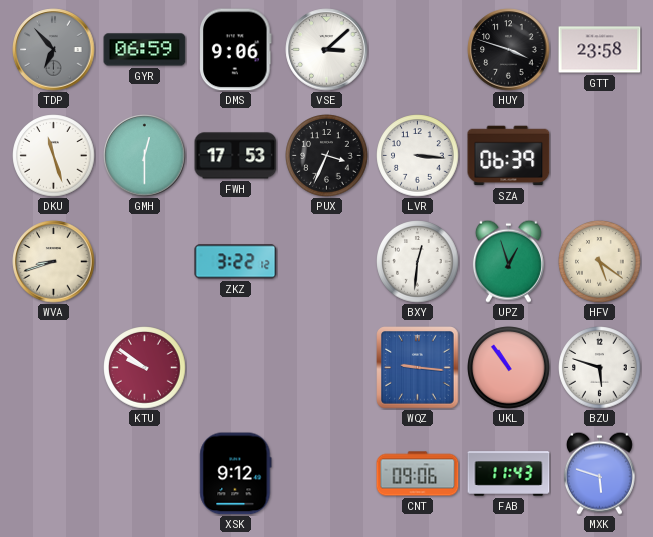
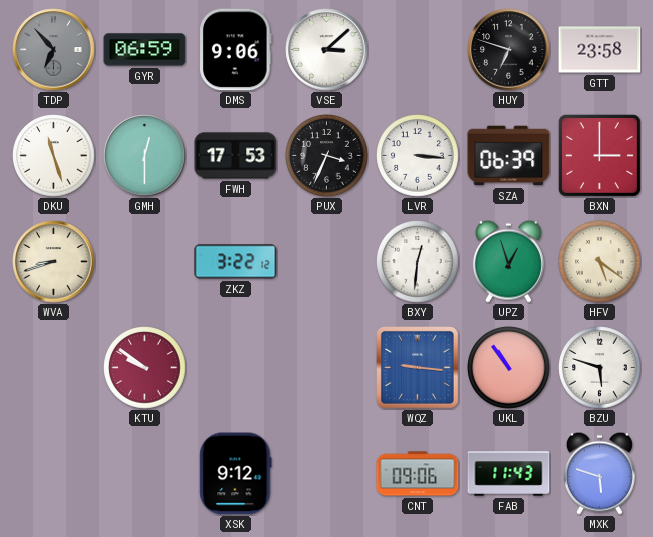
HUY: 3:48 -> 6:48 (509, 50)
BXN: none -> 3:00 (599, 155)
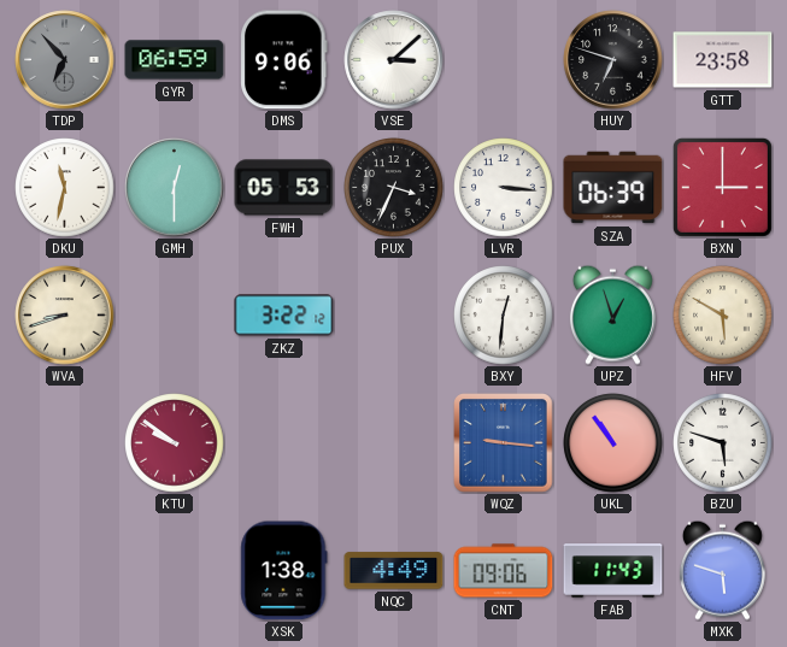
DKU: 11:27 -> 11:32 (65, 188)
FWH: 17:53 -> 05:53 (284, 188)
HFV: 5:21 -> 5:50 (723, 316)
XSK: 9:12 -> 1:38 (284, 571)
NQC: none -> 4:49 (394, 571)
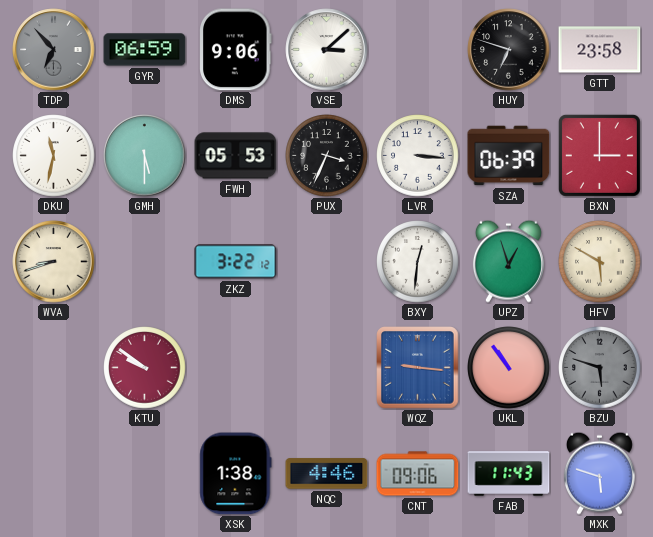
GMH: 12:30 -> 5:30 (145, 156)
BZU dial: white -> grey (600, 368)
NQC: 4:49 -> 4:46 (327, 474)
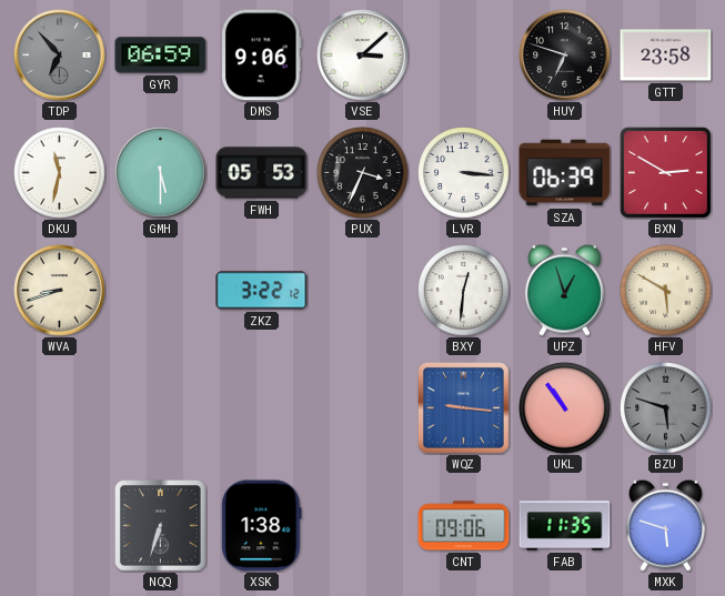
BXN: 3:00 -> 2:50 (665, 172)
KTU: 9:51 -> none (145, 368)
NQQ: none -> 6:33 (161, 526)
NQC: 4:46 -> none (327, 474)
FAB: 11:43 -> 11:35 (565, 526)
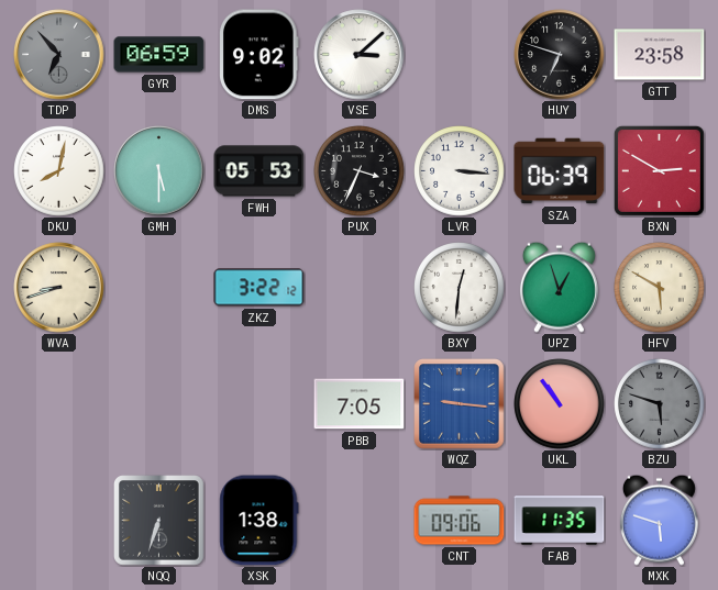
DMS: 9:06 -> 9:02 (259, 55)
DKU: 11:32 -> 8:02 (59, 171)
PBB: none -> 7:05 (360, 404)
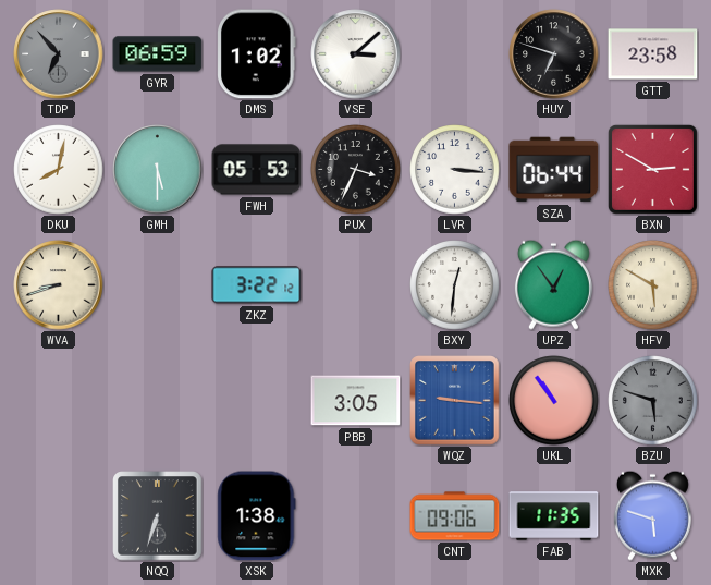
DMS: 9:02 -> 1:02 (257, 54)
SZA: 06:39 -> 06:44 (554, 170)
UPZ: 12:57 -> 12:54 (553, 284)
PBB: 7:05 -> 3:05 (356, 401)
